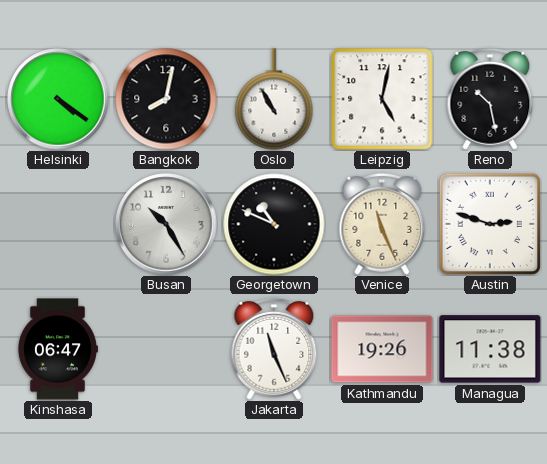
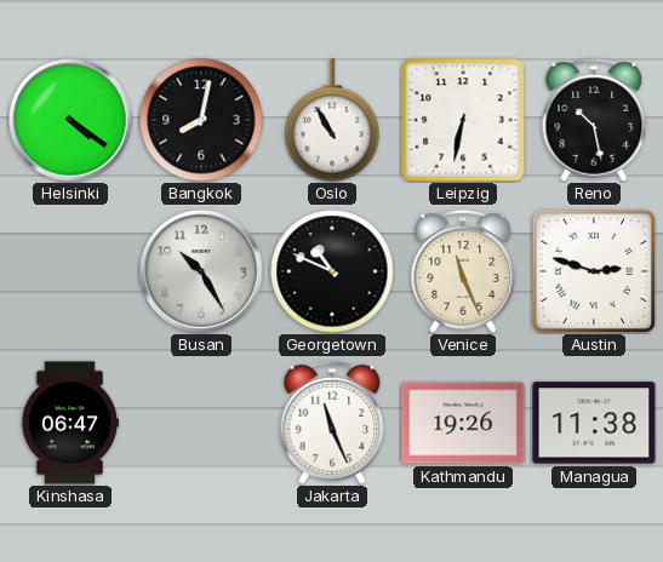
Leipzig: 5:02 -> 6:32 (463, 120)
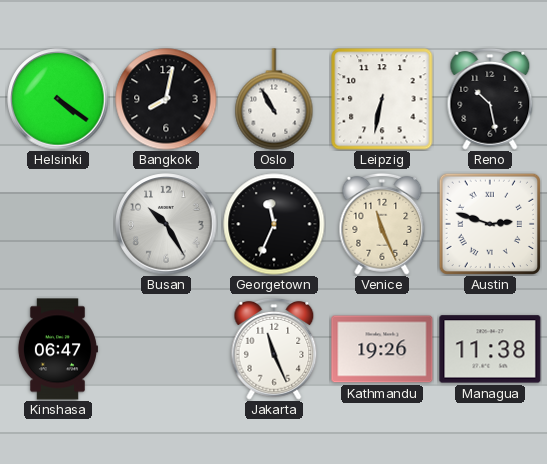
Georgetown: 10:49 -> 11:34 (274, 224)
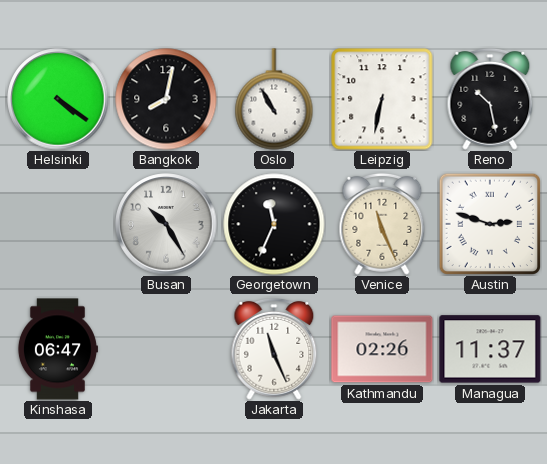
Kathmandu: 19:26 -> 02:26 (382, 349)
Managua: 11:38 -> 11:37 (490, 349)
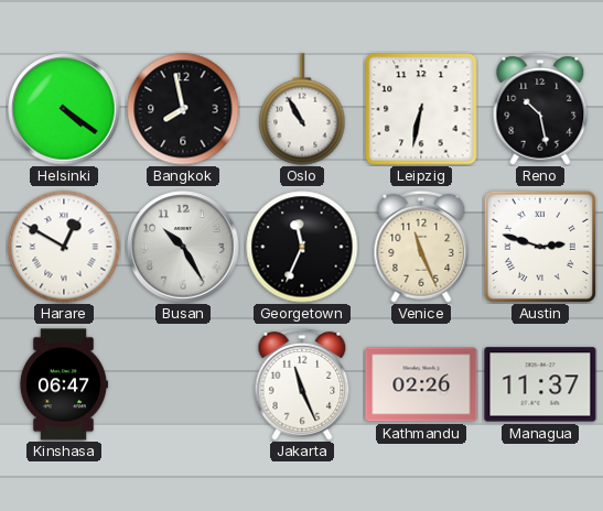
Bangkok: 8:02 -> 7:58 (183, 109)
Harare: none -> 12:50 (64, 247)
